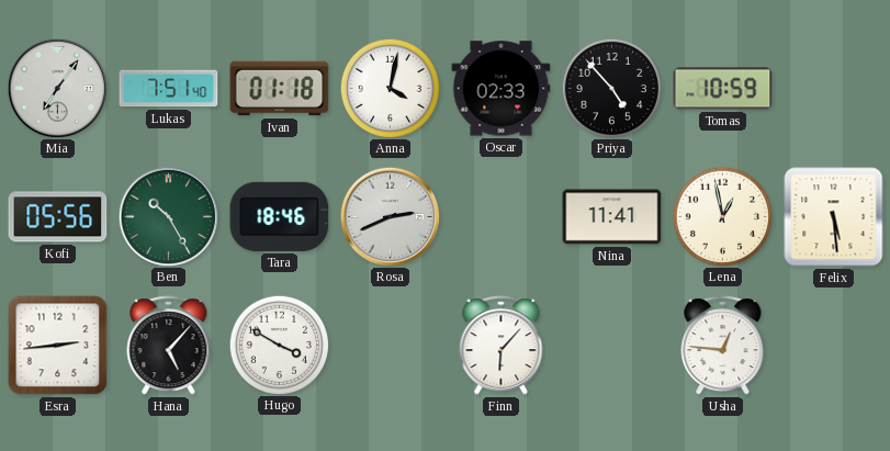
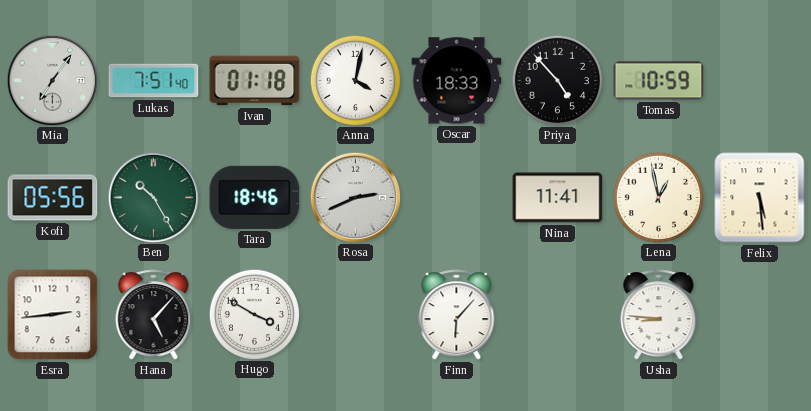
Oscar: 02:33 -> 18:33 (457, 81)
Usha: 12:46 -> 8:46 (659, 315)
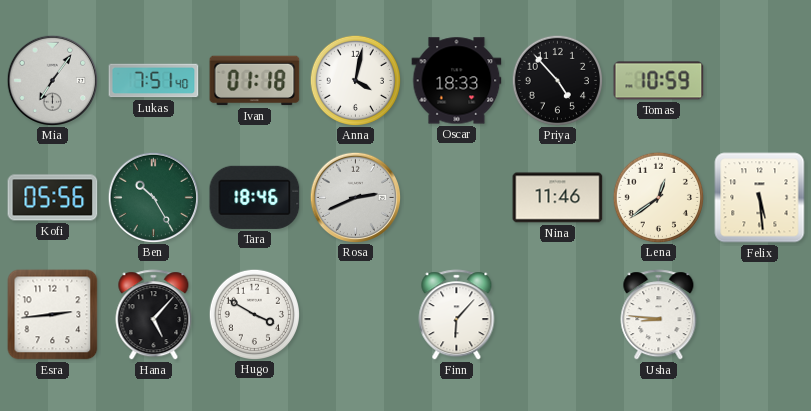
Nina: 11:41 -> 11:46 (558, 198)
Lena: 12:58 -> 12:39 (658, 197)
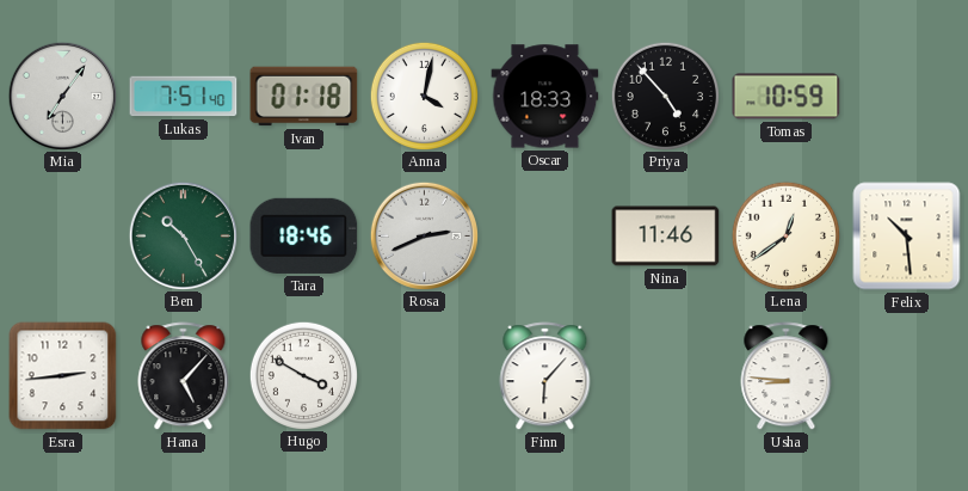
Kofi: 05:56 -> none (53, 198)
Felix: 5:29 -> 10:29 (907, 237)
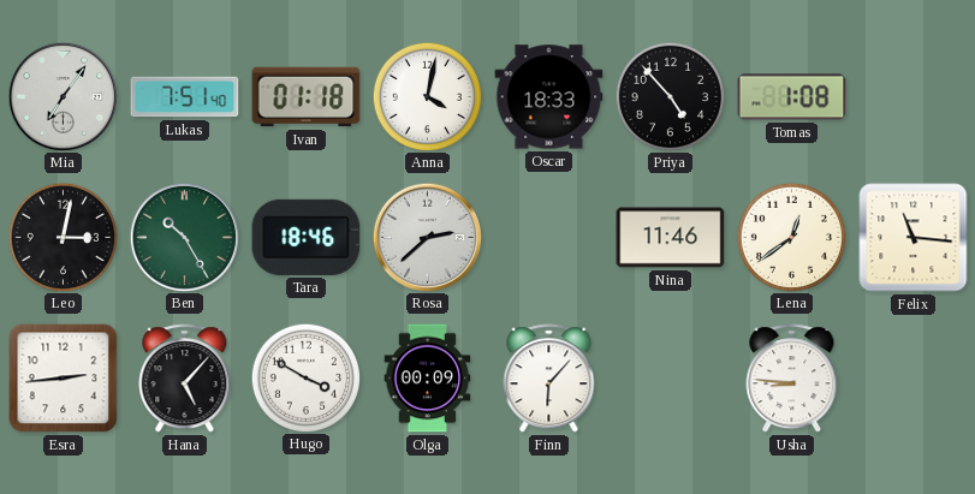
Tomas: 10:59 -> 1:08 (792, 97)
Leo: none -> 3:02 (63, 237)
Rosa: 2:41 -> 2:38 (427, 237)
Felix: 10:29 -> 11:16 (914, 238)
Olga: none -> 00:09 (428, 379)
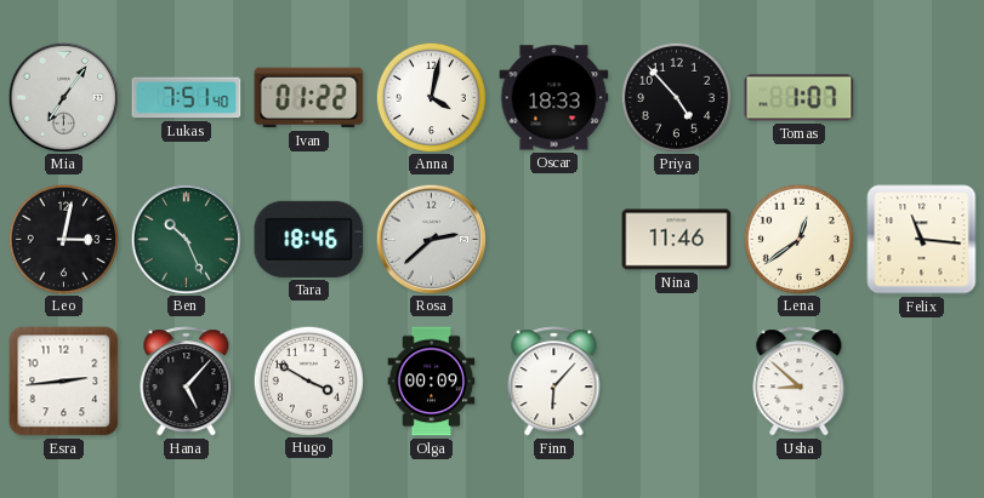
Ivan: 01:18 -> 01:22 (309, 98)
Tomas: 1:08 -> 1:07 (800, 98)
Ben: 10:25 -> 10:26 (186, 239)
Usha: 8:46 -> 8:52 (800, 382)
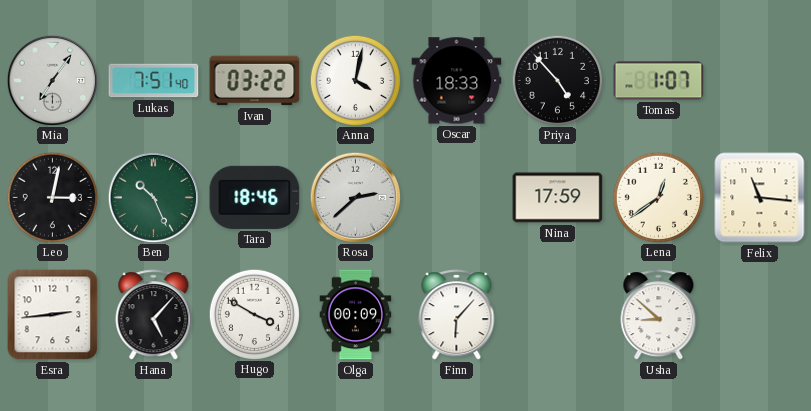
Ivan: 01:22 -> 03:22 (255, 81)
Nina: 11:46 -> 17:59 (558, 198)
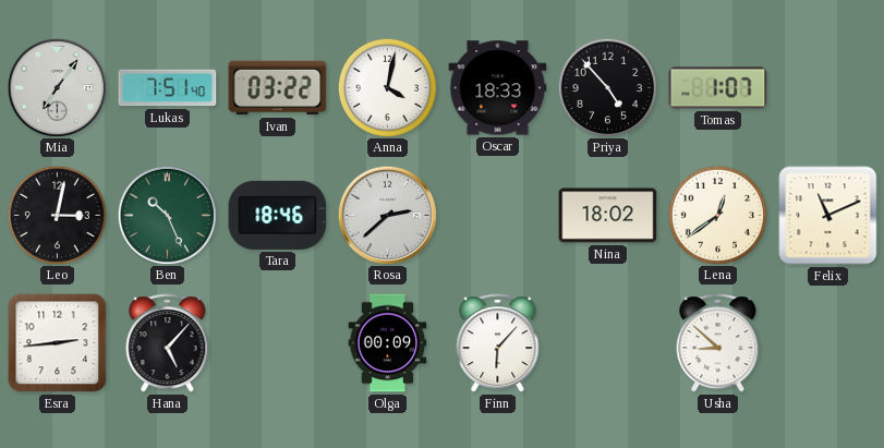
Nina: 17:59 -> 18:02 (608, 216)
Felix: 11:16 -> 11:11 (828, 216)
Hugo: 3:50 -> none (254, 314)
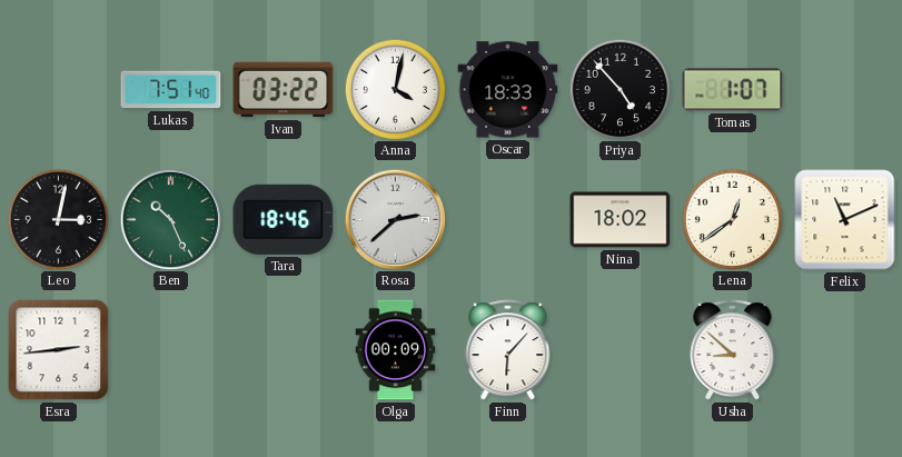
Mia: 7:06 -> none (57, 87)
Hana: 5:07 -> none (168, 343)
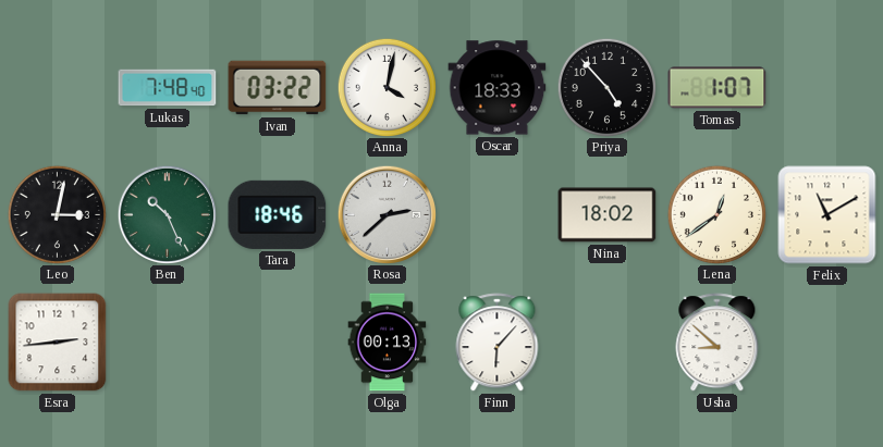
Lukas: 7:51 -> 7:48 (168, 88)
Felix: 11:11 -> 11:10 (827, 215)
Olga: 00:09 -> 00:13 (388, 343)
